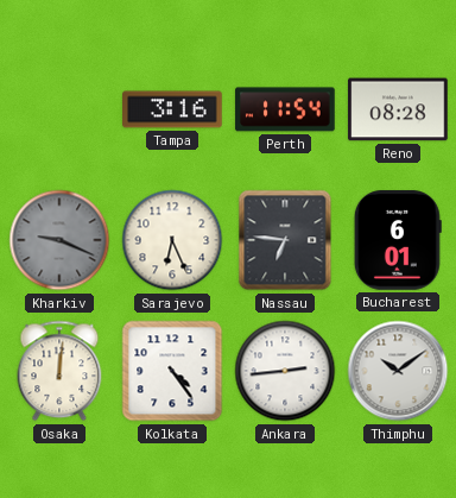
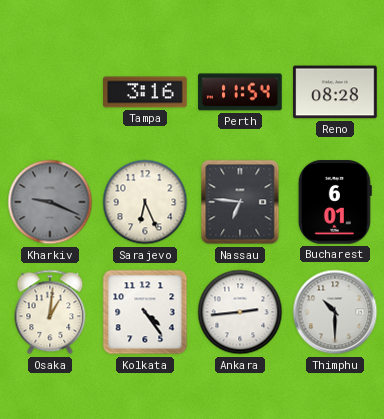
Osaka: 12:01 -> 1:01 (50, 312)
Thimphu: 10:09 -> 10:30 (335, 312)
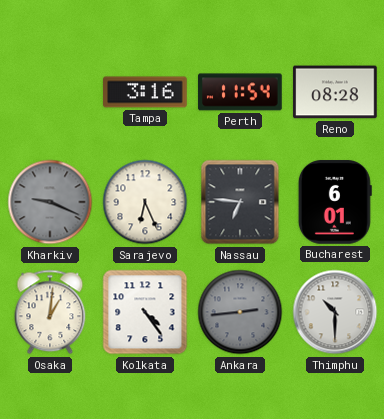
Ankara dial: white -> grey (240, 312)
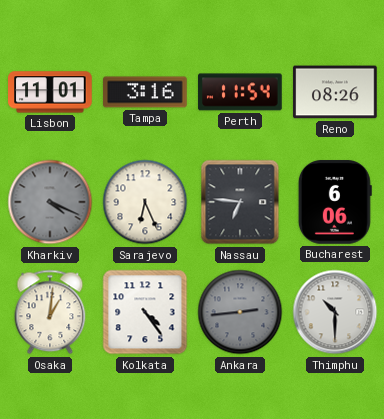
Lisbon: none -> 11:01 (50, 92)
Reno: 08:28 -> 08:26 (335, 92)
Kharkiv: 9:19 -> 4:19 (50, 202)
Bucharest: 6:01 -> 6:06 (335, 202)
